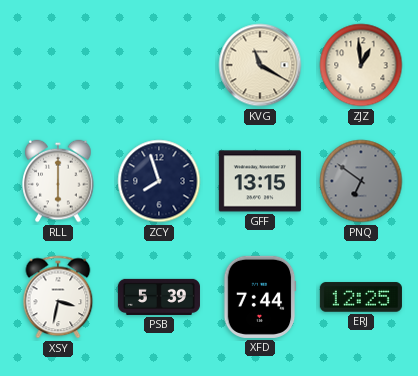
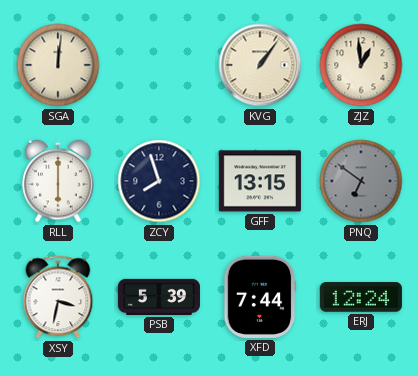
SGA: none -> 12:01 (58, 65)
KVG: 11:20 -> 1:06 (260, 65)
ERJ: 12:25 -> 12:24 (361, 297)
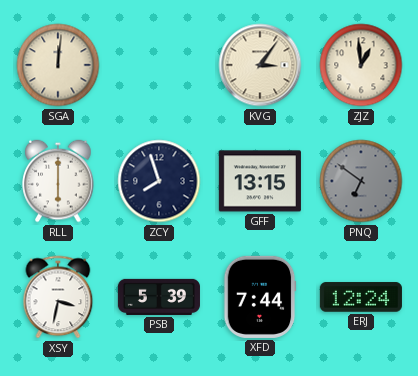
KVG: 1:06 -> 3:06 (260, 65)
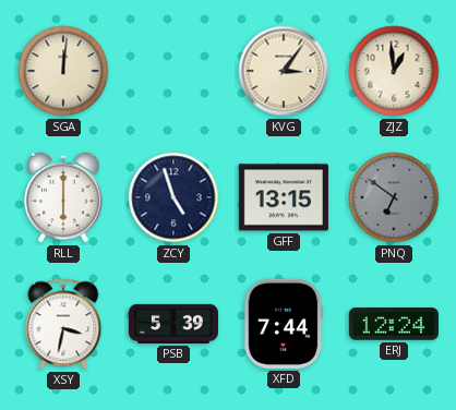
ZCY: 7:57 -> 4:57 (173, 197)
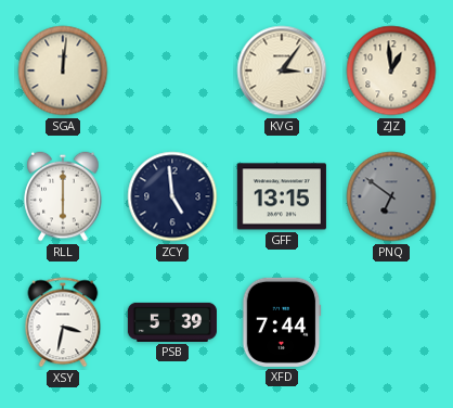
ZCY: 4:57 -> 4:59 (172, 196)
ERJ: 12:24 -> none (394, 324)
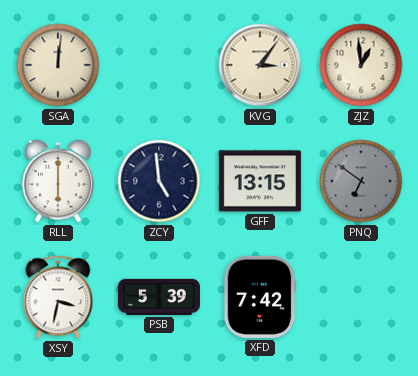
XFD: 7:44 -> 7:42 (260, 297)
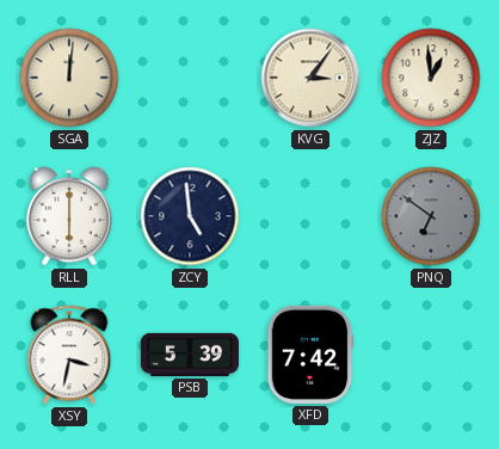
GFF: 13:15 -> none (260, 181)
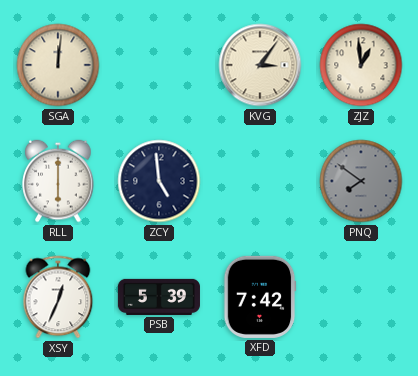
PNQ: 6:51 -> 7:51 (361, 181)
XSY: 3:32 -> 12:34 (58, 297)
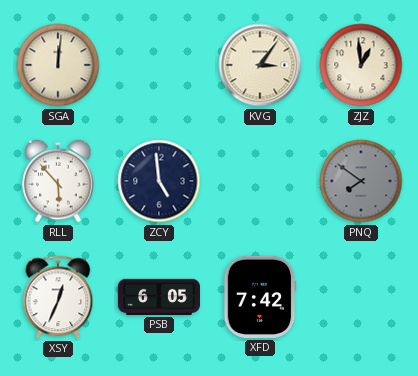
RLL: 6:00 -> 5:53 (58, 181)
PSB: 5:39 -> 6:05 (159, 297)
